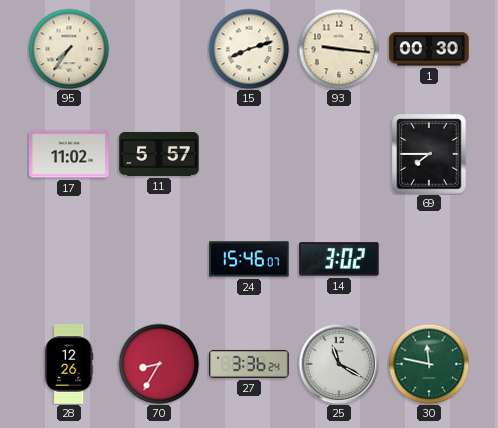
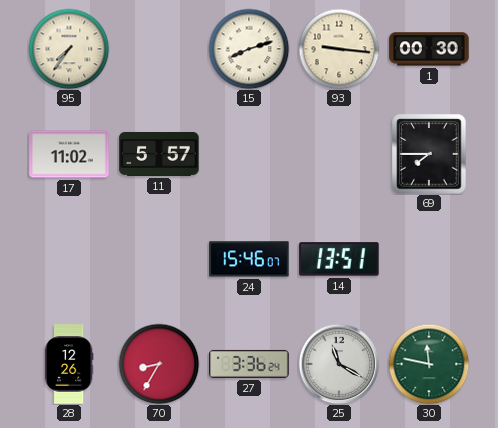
14: 3:02 -> 13:51 (339, 259)
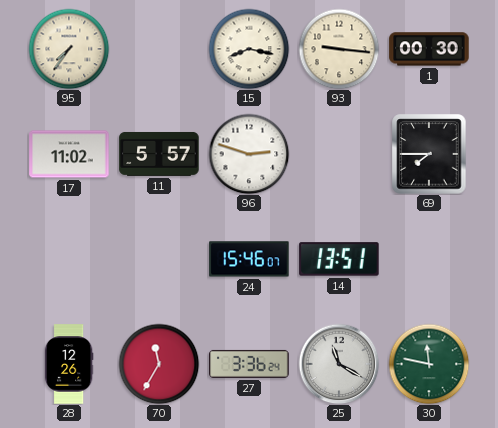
15: 8:12 -> 8:17 (249, 49)
96: none -> 2:48 (249, 154)
70: 8:35 -> 11:35 (159, 364)
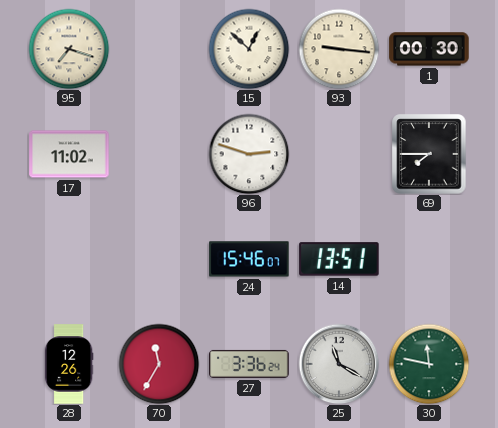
95: 7:36 -> 7:18 (69, 49)
15: 8:17 -> 12:52 (249, 49)
11: 5:57 -> none (159, 154)
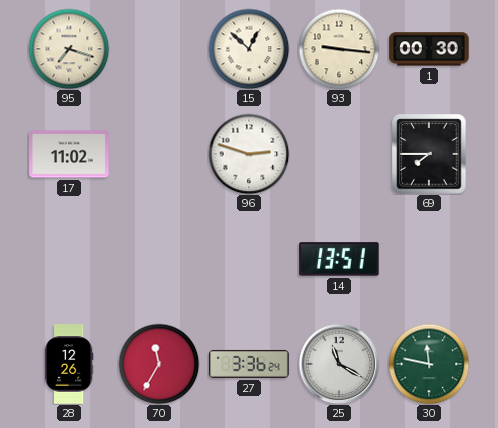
24: 15:46 -> none (249, 259)
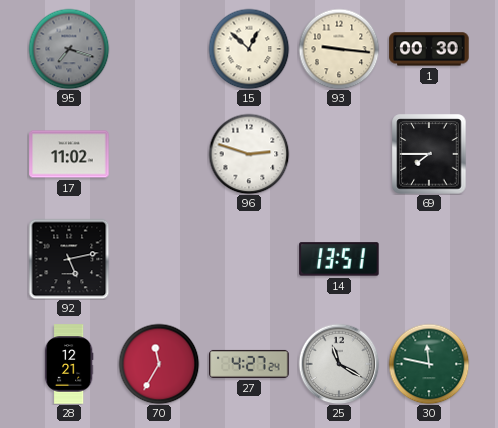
95 dial: cream -> grey (69, 49)
92: none -> 5:13 (69, 259)
28: 12:26 -> 12:21 (69, 364)
27: 3:36 -> 4:27 (249, 364)
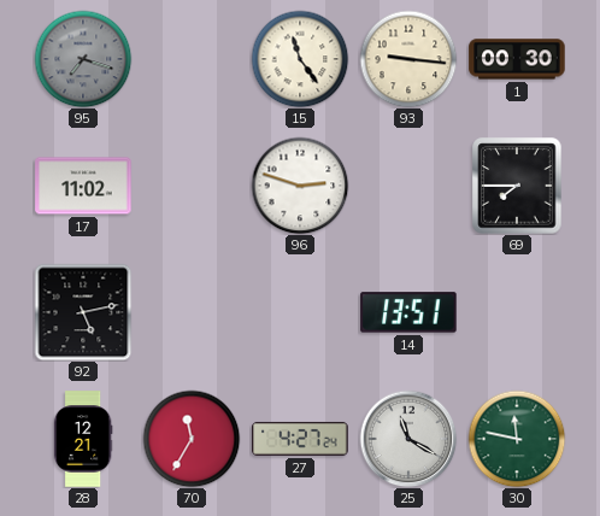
15: 12:52 -> 11:24 (300, 59)
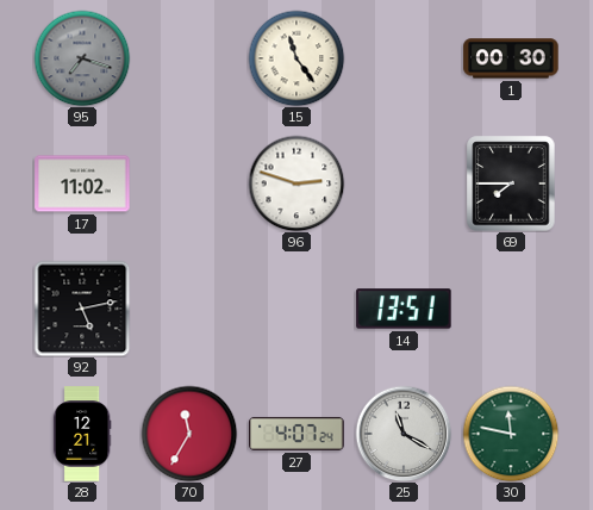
93: 9:16 -> none (408, 59)
27: 4:27 -> 4:07 (296, 434)
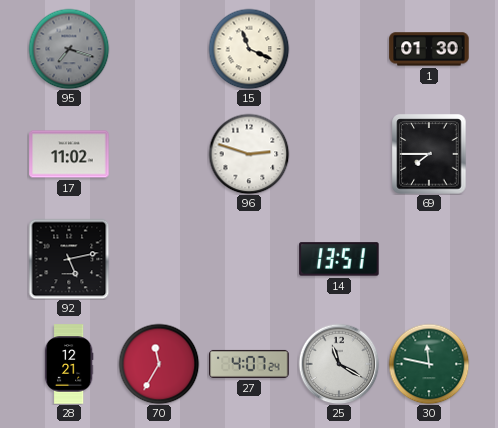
15: 11:24 -> 11:19 (249, 49)
1: 00:30 -> 01:30 (429, 49)
